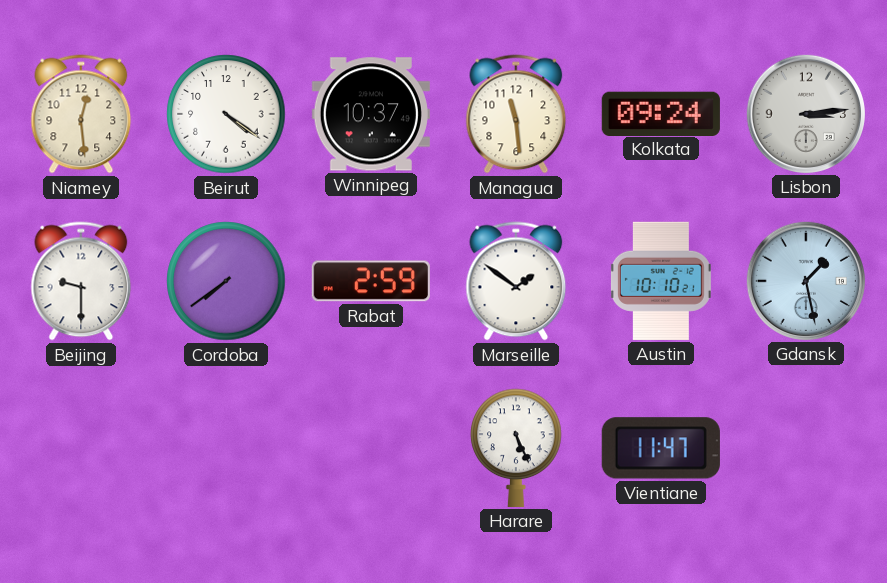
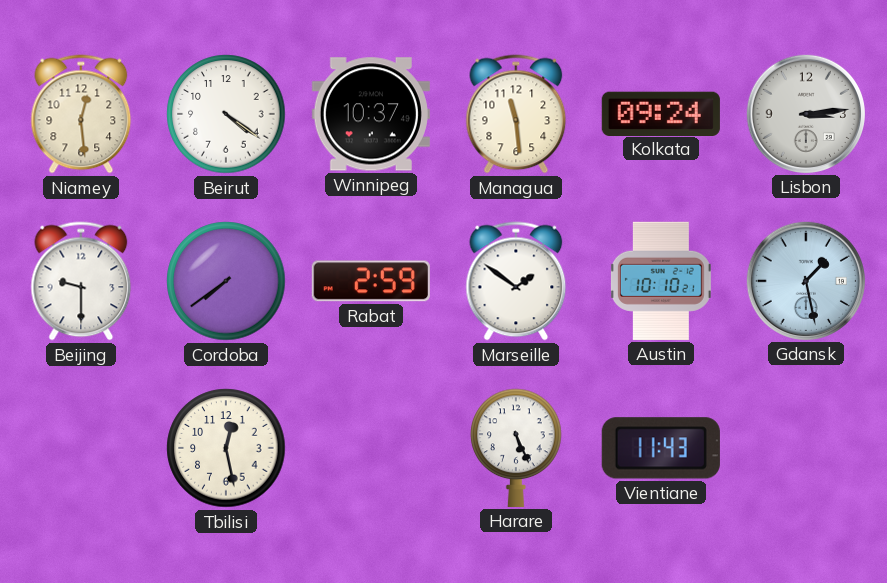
Tbilisi: none -> 12:28 (226, 448)
Vientiane: 11:47 -> 11:43 (661, 448)
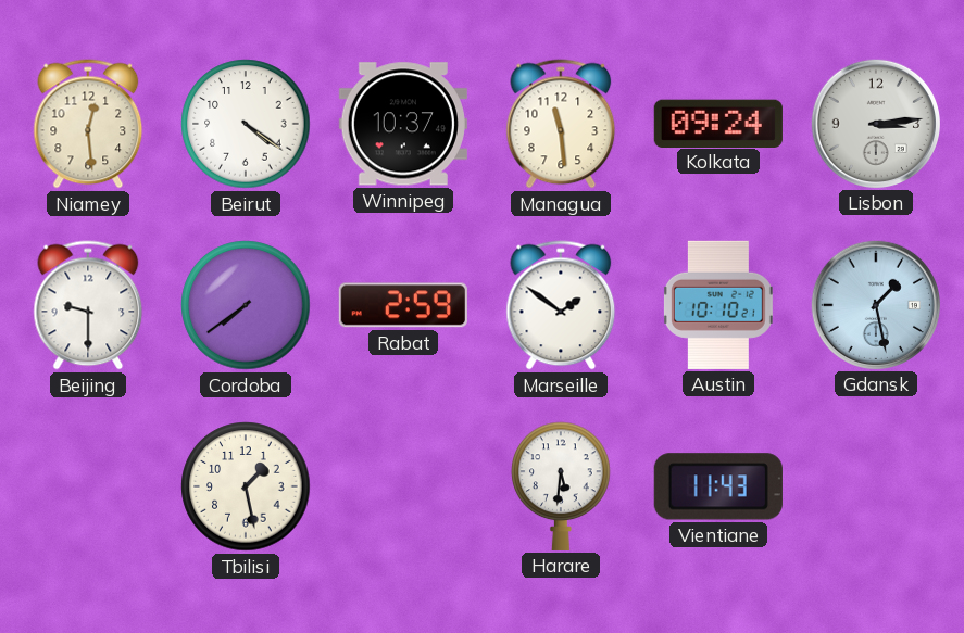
Tbilisi: 12:28 -> 1:28 (246, 486)
Harare: 5:26 -> 5:31 (561, 486)
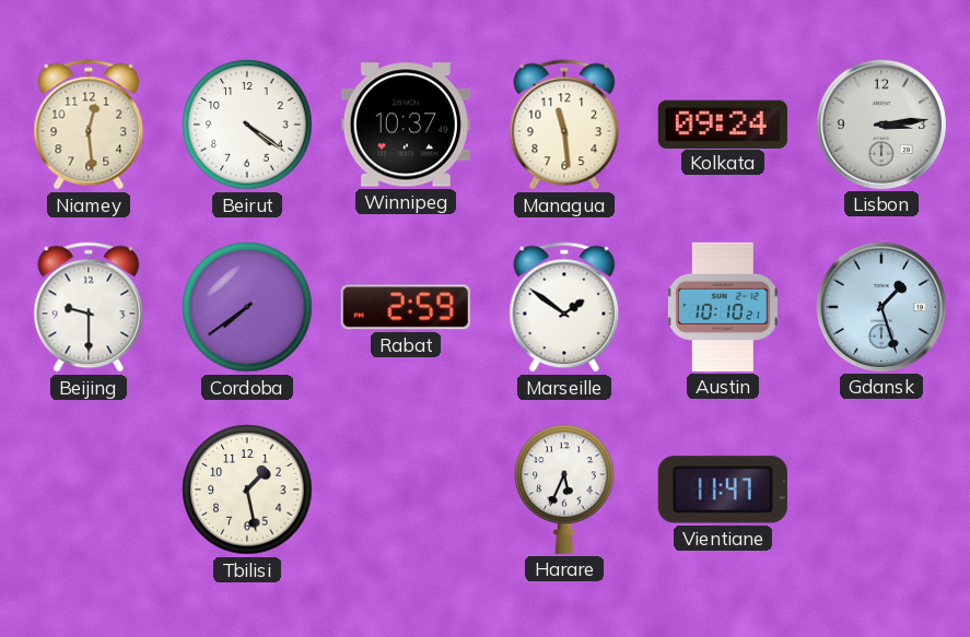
Gdansk: 1:28 -> 1:27 (881, 307)
Harare: 5:31 -> 5:34 (564, 489)
Vientiane: 11:43 -> 11:47 (723, 489)
